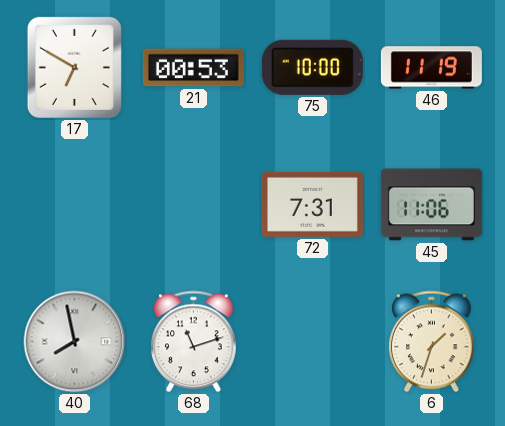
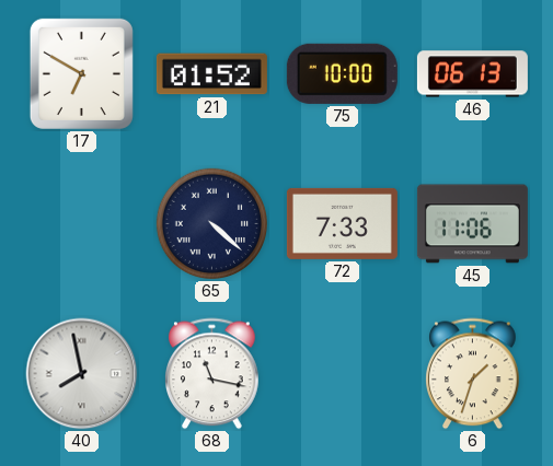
21: 00:53 -> 01:52 (211, 74)
46: 11:19 -> 06:13 (472, 74)
65: none -> 4:22 (212, 224)
72: 7:31 -> 7:33 (342, 223)
68: 11:12 -> 11:17 (212, 374)
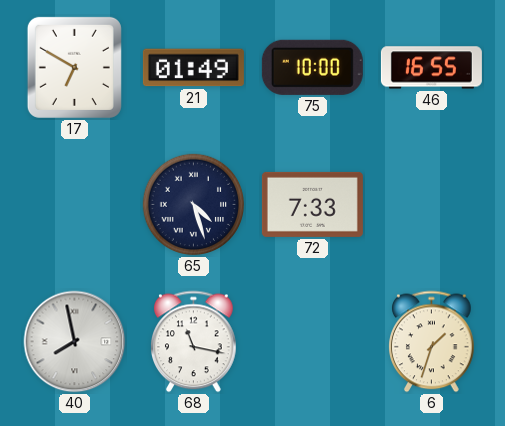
21: 01:52 -> 01:49 (193, 68)
46: 06:13 -> 16:55 (431, 68)
65: 4:22 -> 4:27 (194, 205)
45: 11:06 -> none (472, 224)
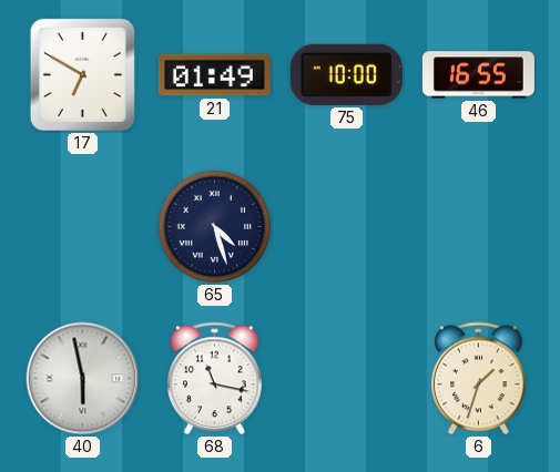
72: 7:33 -> none (312, 204)
40: 7:58 -> 5:58 (83, 379)
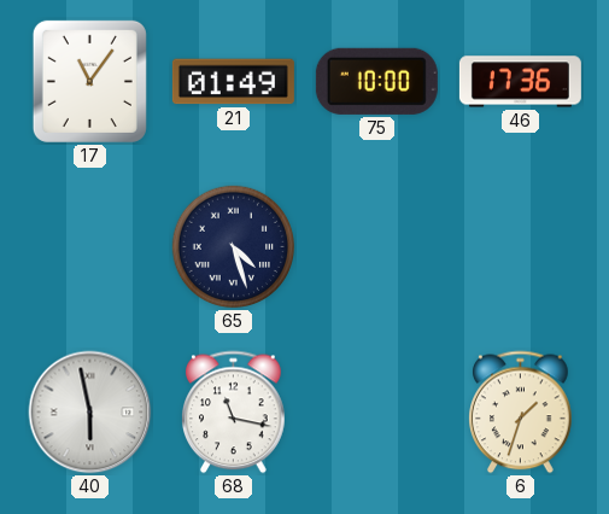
17: 6:50 -> 11:06 (89, 81)
46: 16:55 -> 17:36 (520, 82)
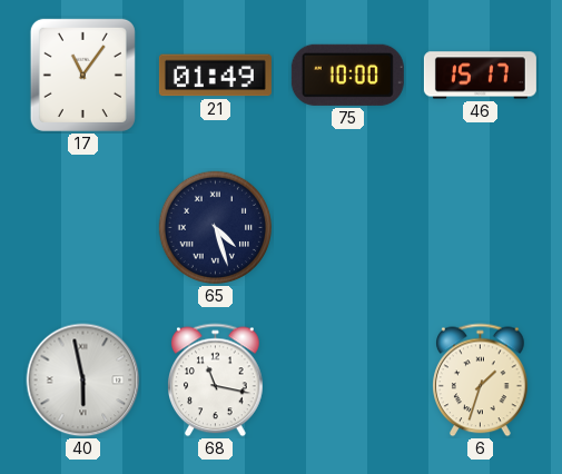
46: 17:36 -> 15:17 (480, 76)
